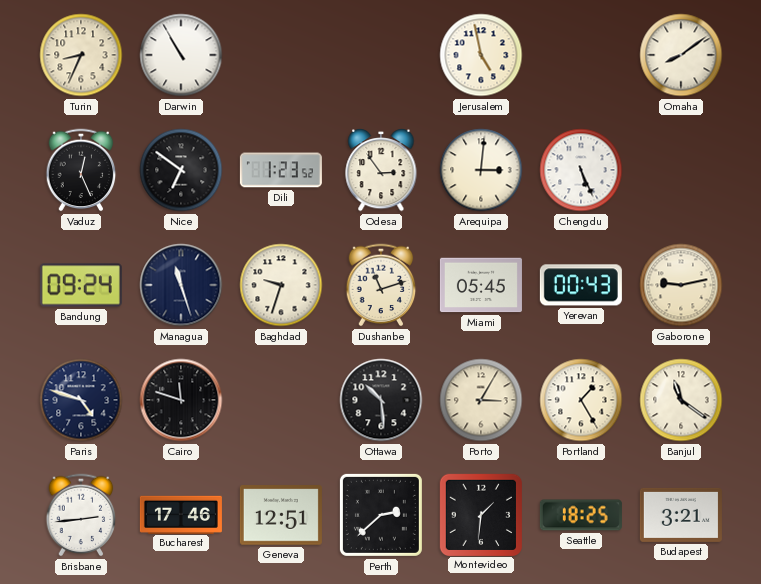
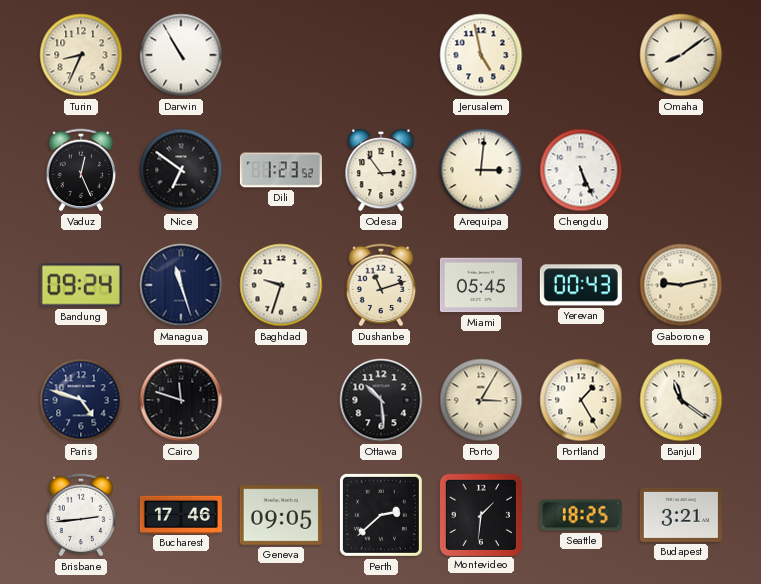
Geneva: 12:51 -> 09:05 (281, 515)
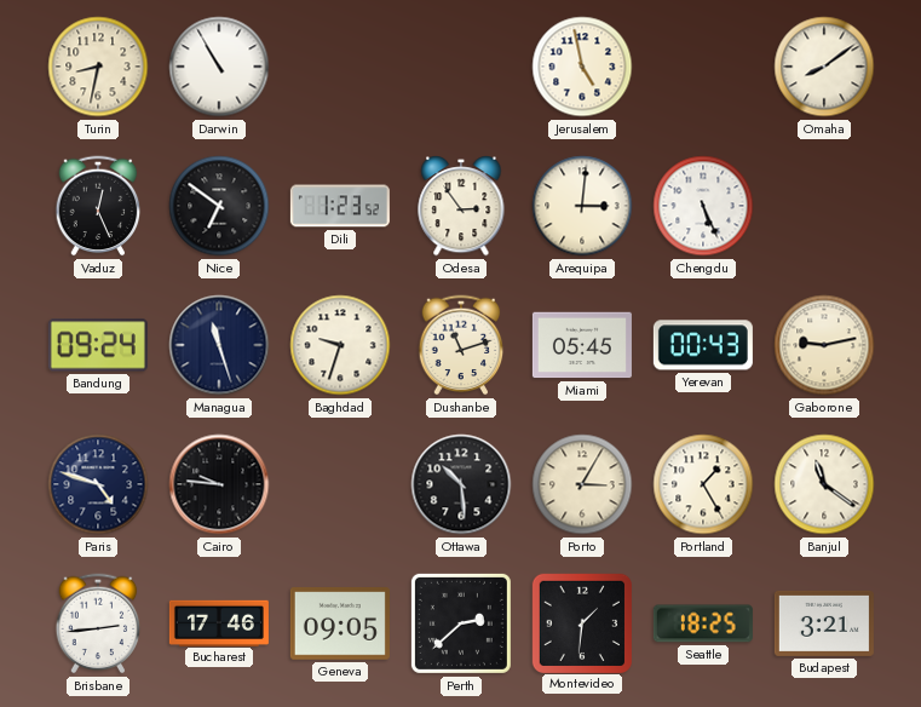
Turin: 8:34 -> 8:32 (98, 67)
Cairo: 11:48 -> 9:46 (219, 484)
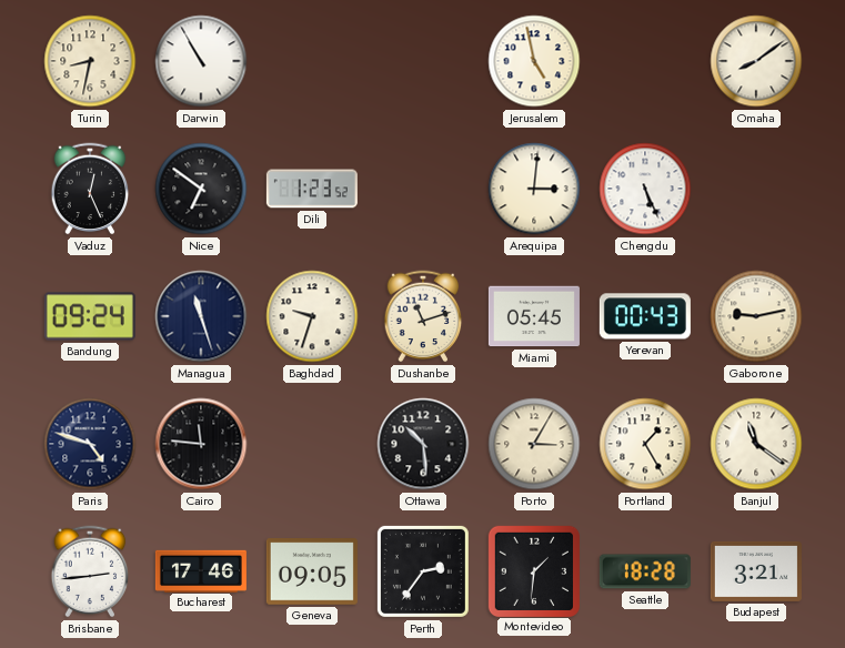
Odesa: 2:54 -> none (461, 207)
Cairo: 9:46 -> 11:46 (201, 444)
Perth: 2:38 -> 2:36 (423, 571)
Seattle: 18:25 -> 18:28 (645, 571)
